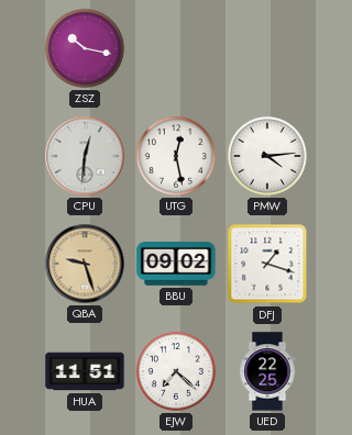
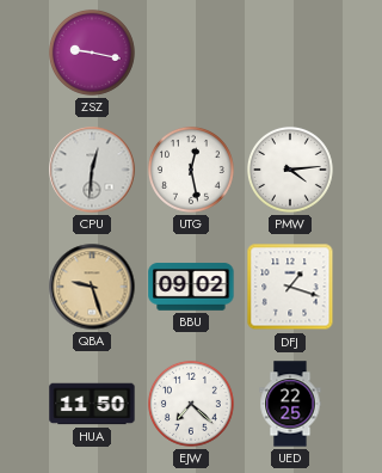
ZSZ: 10:17 -> 9:17 (92, 53)
HUA: 11:51 -> 11:50 (92, 404)
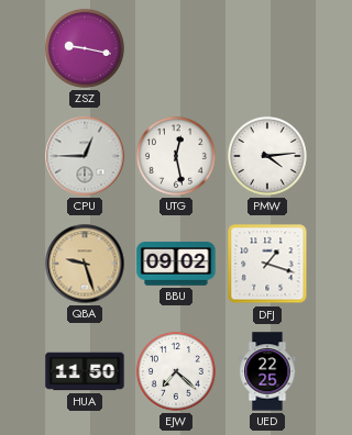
CPU: 12:31 -> 12:45 (85, 156)
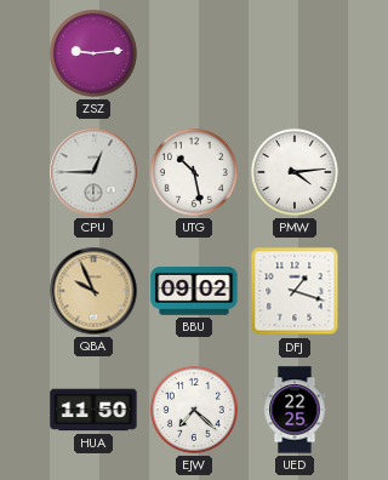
ZSZ: 9:17 -> 9:14 (93, 53)
UTG: 12:28 -> 10:28 (194, 172)
QBA: 9:27 -> 9:56 (93, 291)
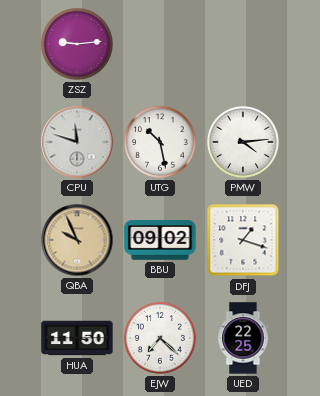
CPU: 12:45 -> 11:48 (77, 142)
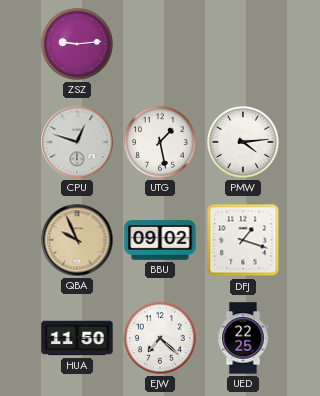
CPU: 11:48 -> 12:48 (77, 142)
UTG: 10:28 -> 1:28 (160, 142)
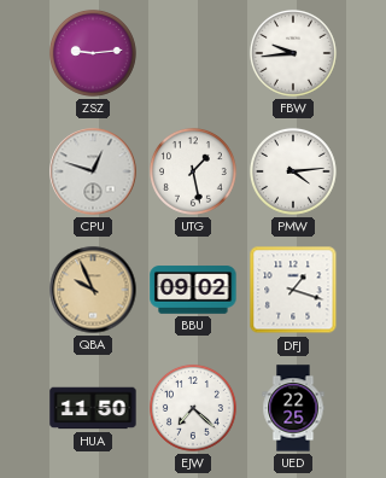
FBW: none -> 9:44 (293, 53)
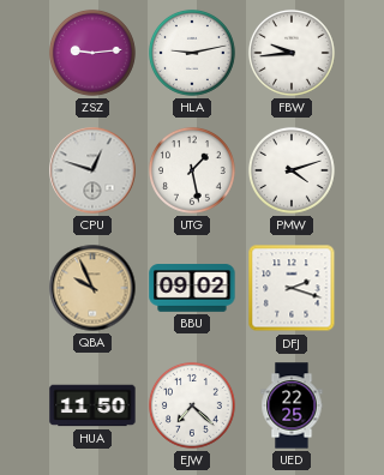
HLA: none -> 9:13 (192, 53)
PMW: 4:14 -> 4:12 (292, 170)
DFJ: 1:18 -> 2:18 (292, 288)
